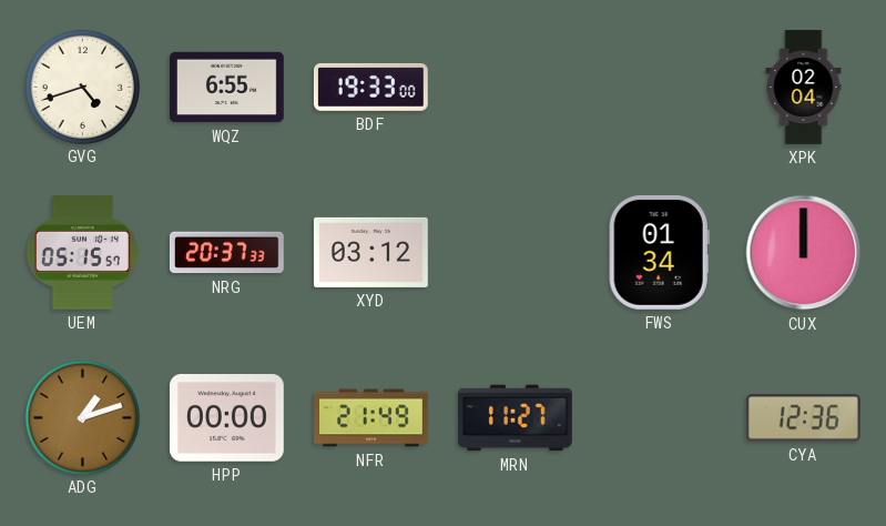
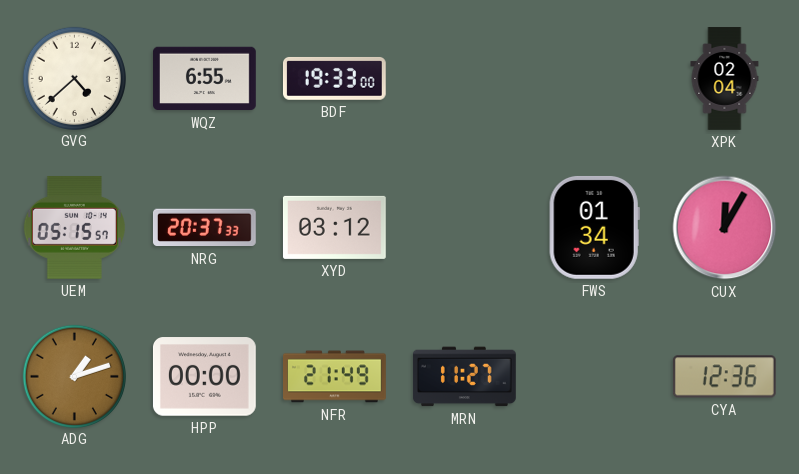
GVG: 4:42 -> 4:38 (74, 78)
CUX: 12:00 -> 12:05 (725, 228)
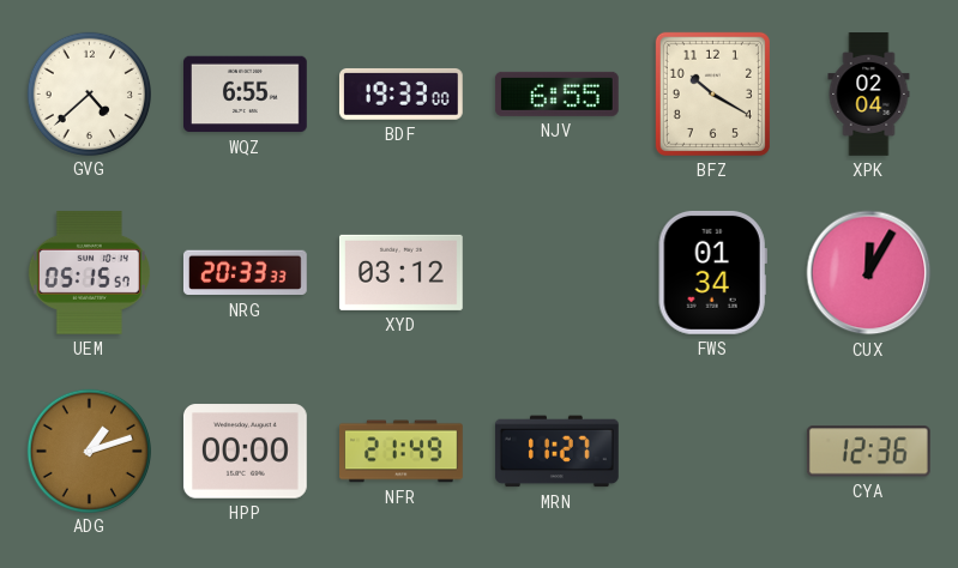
NJV: none -> 6:55 (556, 93)
BFZ: none -> 10:20 (712, 93)
NRG: 20:37 -> 20:33 (245, 273)
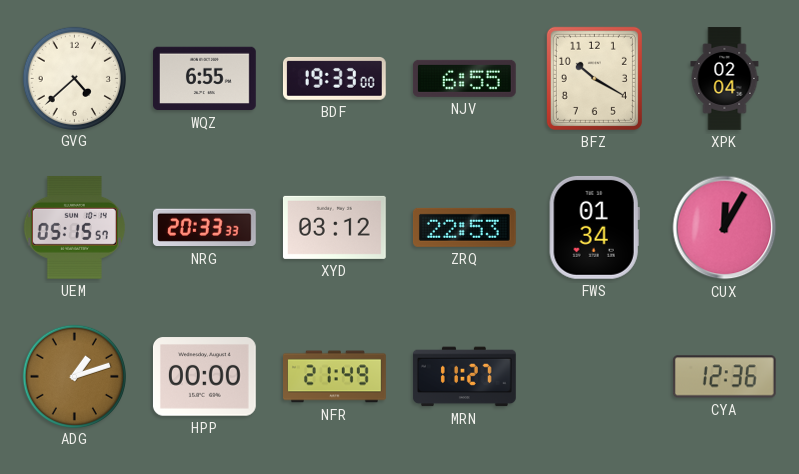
ZRQ: none -> 22:53 (464, 227)
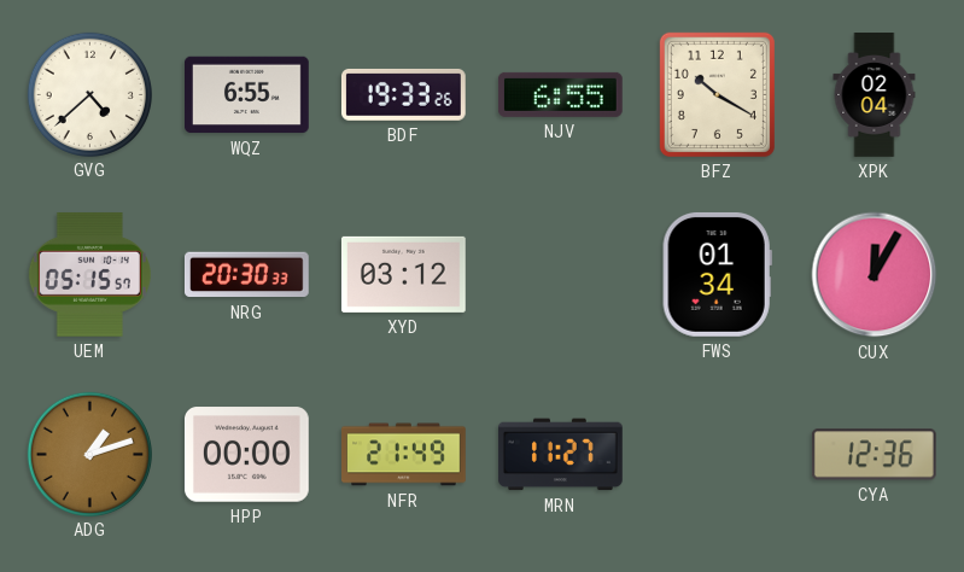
BDF: 19:33:00 -> 19:33:26 (403, 94)
NRG: 20:33 -> 20:30 (246, 275)
ZRQ: 22:53 -> none (464, 227)
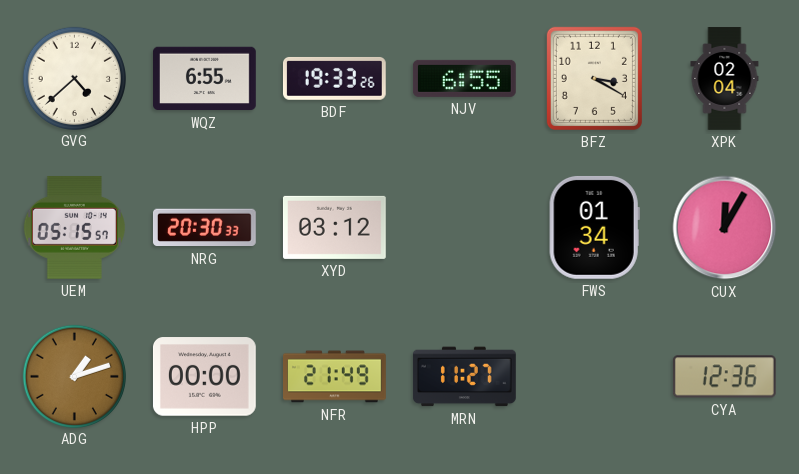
BFZ: 10:20 -> 3:20 (594, 78)
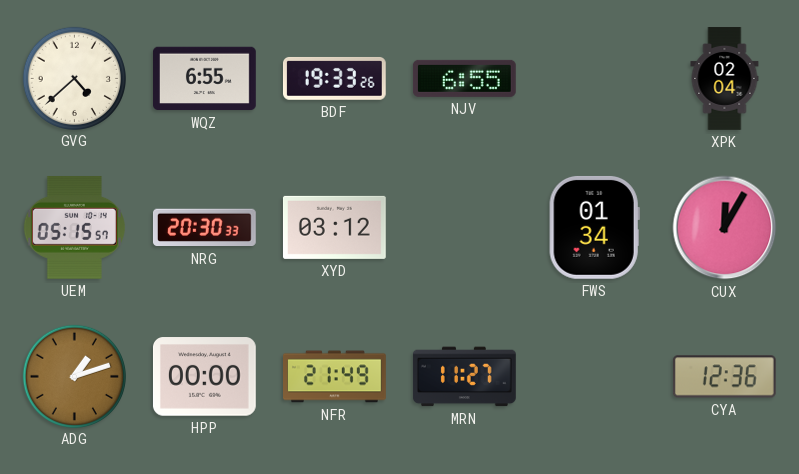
BFZ: 3:20 -> none (594, 78)
